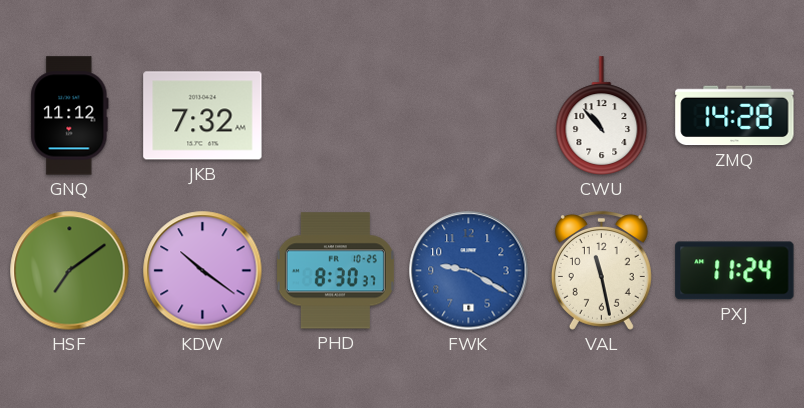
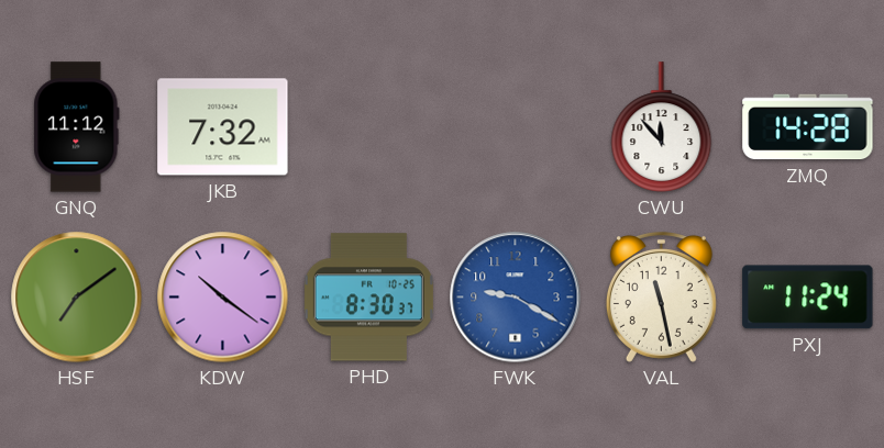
CWU: 10:53 -> 11:53 (662, 127)
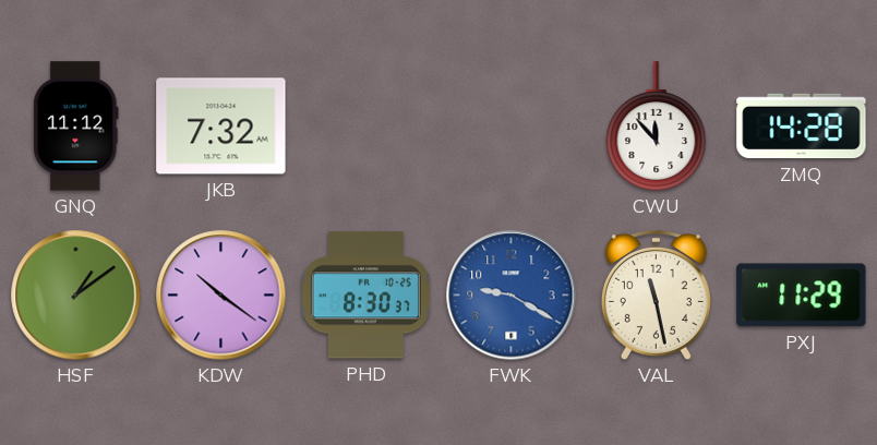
HSF: 7:09 -> 1:09 (76, 296)
PXJ: 11:24 -> 11:29 (802, 296)
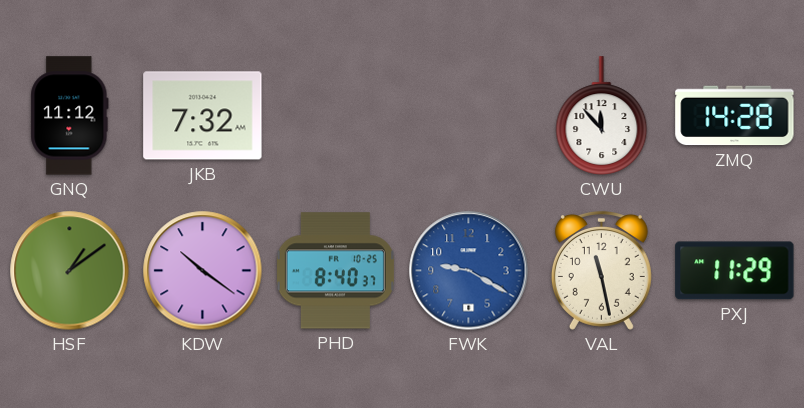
PHD: 8:30 -> 8:40 (335, 271)
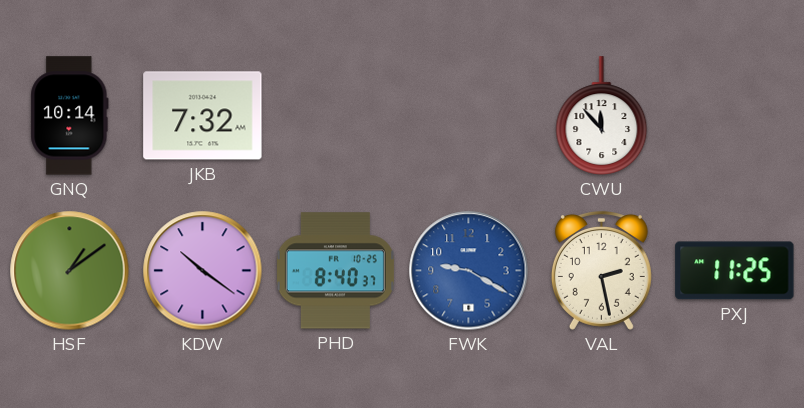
GNQ: 11:12 -> 10:14 (70, 116)
ZMQ: 14:28 -> none (735, 116)
VAL: 11:28 -> 2:28 (601, 270)
PXJ: 11:29 -> 11:25 (735, 271)
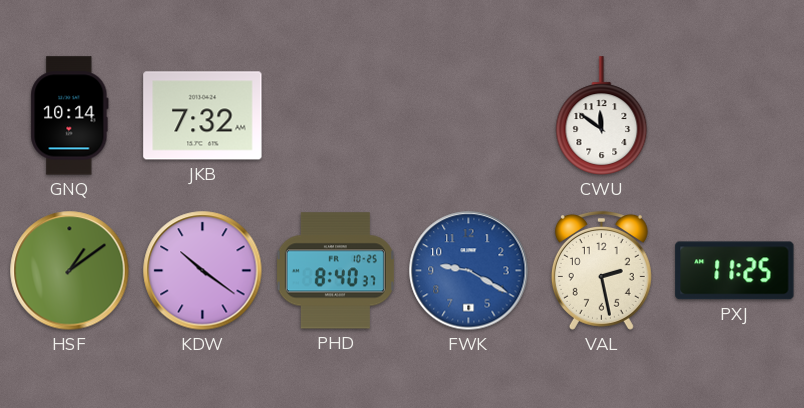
CWU: 11:53 -> 11:51 (602, 116)
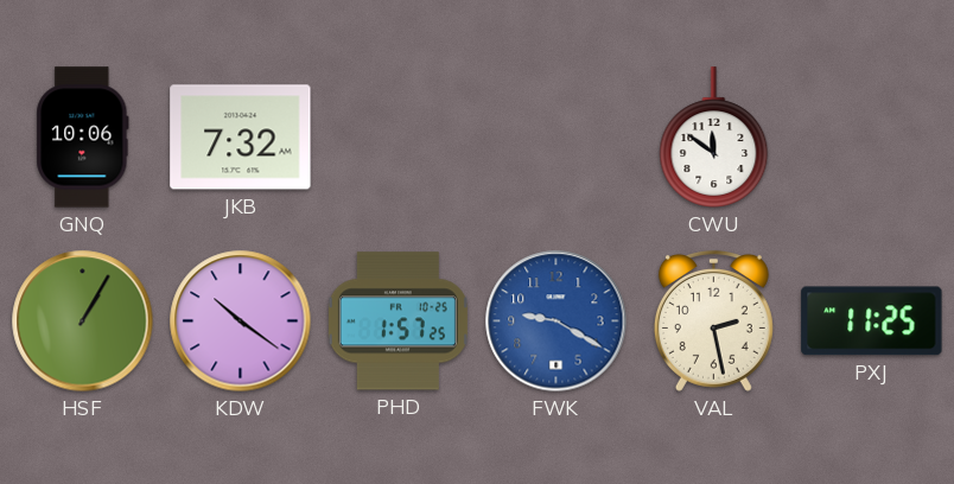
GNQ: 10:14 -> 10:06 (83, 138)
HSF: 1:09 -> 1:05 (83, 321)
PHD: 8:40 -> 1:57 (397, 321)
